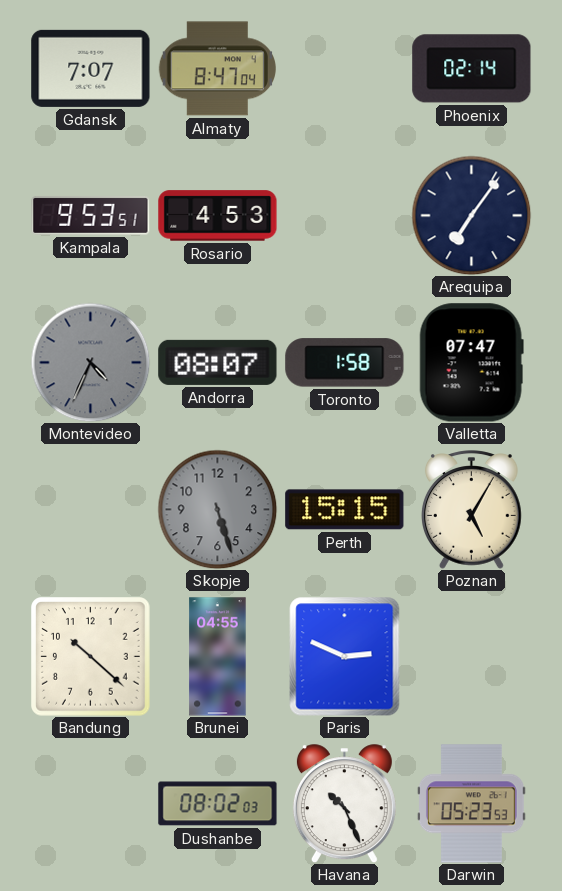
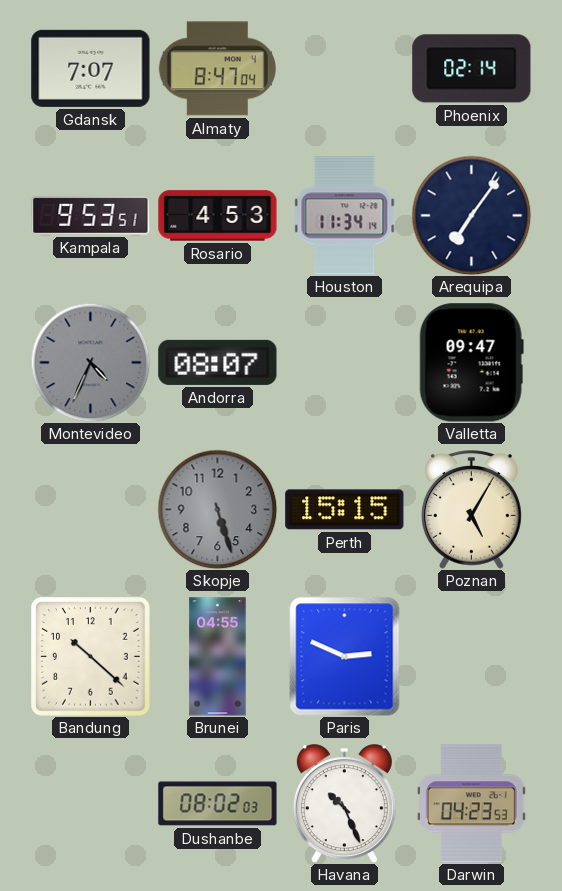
Houston: none -> 11:34 (345, 216)
Toronto: 1:58 -> none (345, 363)
Valletta: 07:47 -> 09:47 (471, 363)
Darwin: 05:23 -> 04:23 (471, 804)
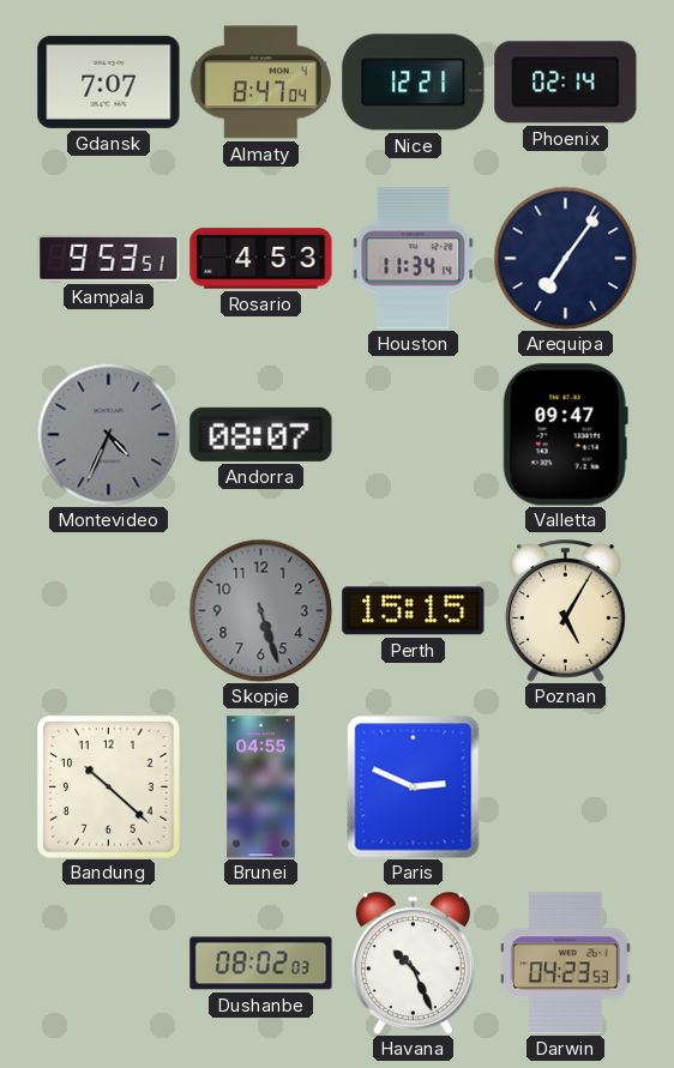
Nice: none -> 12:21 (414, 83)
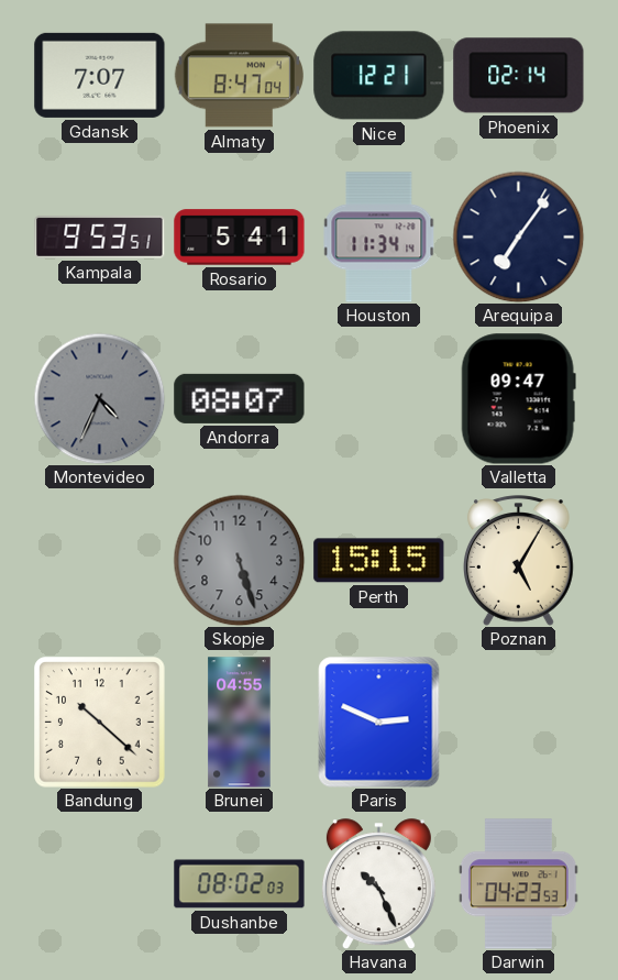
Rosario: 4:53 -> 5:41 (240, 238)
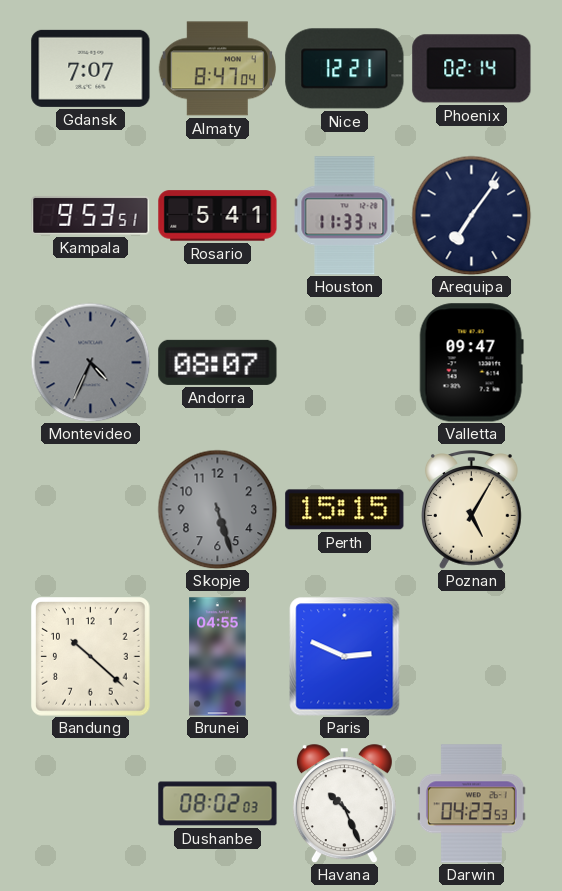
Houston: 11:34 -> 11:33 (345, 216)
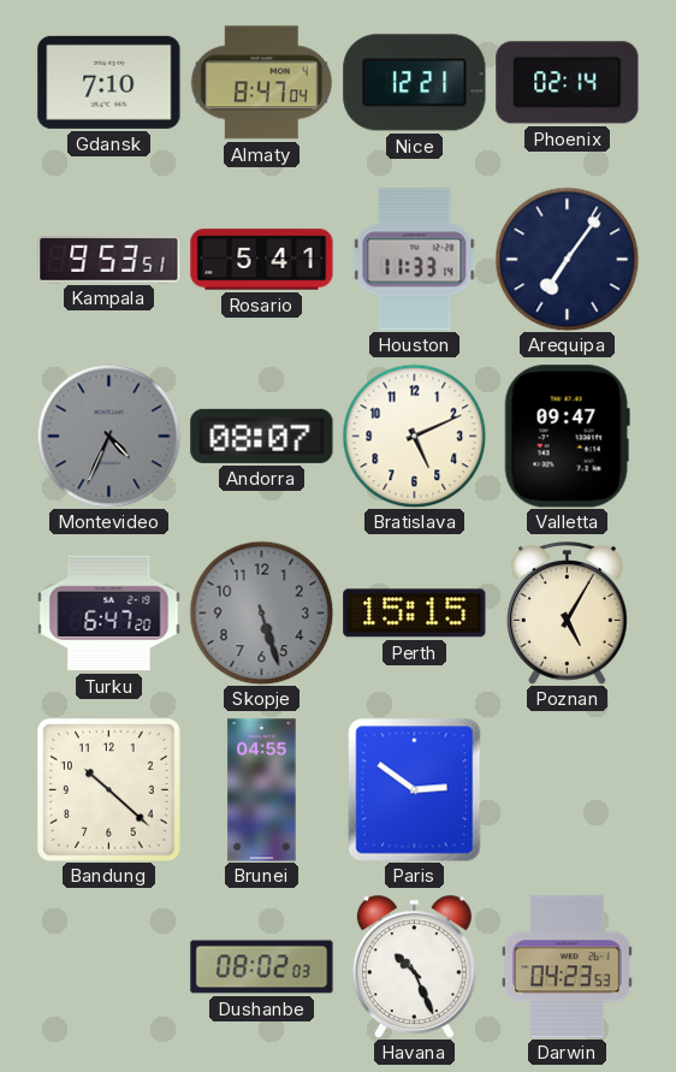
Gdansk: 7:07 -> 7:10 (109, 82)
Bratislava: none -> 5:11 (414, 436)
Turku: none -> 6:47 (109, 614)
Paris: 2:49 -> 2:51 (415, 790)
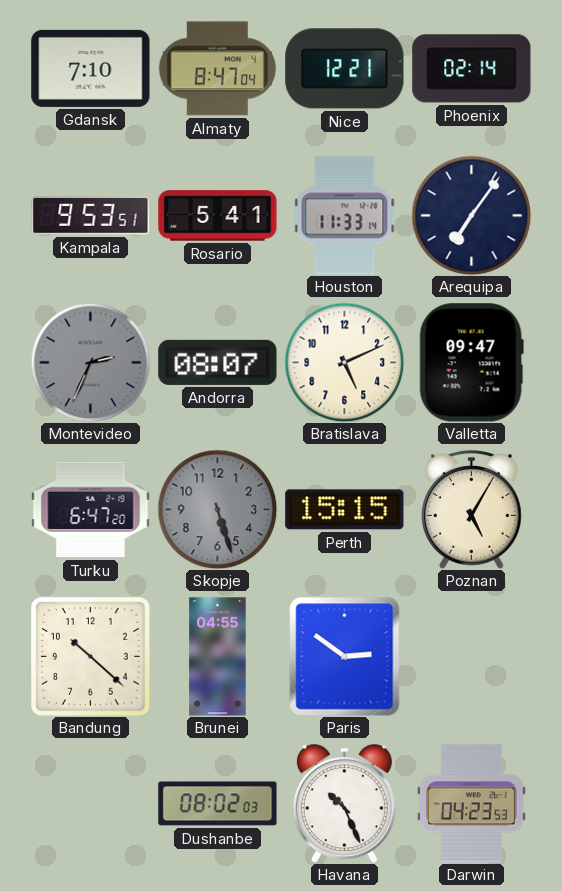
Montevideo: 4:34 -> 2:34 (90, 362)
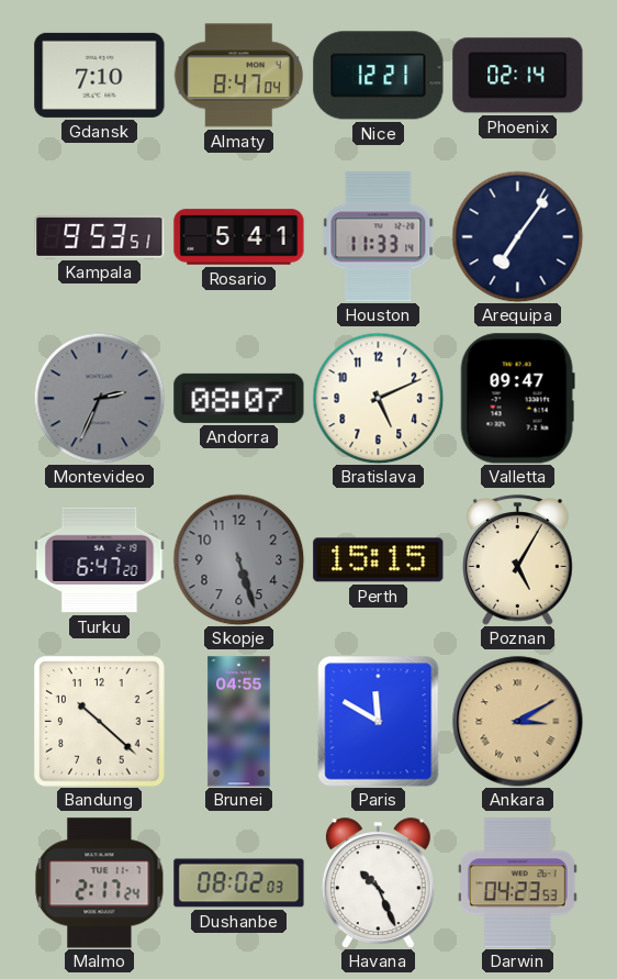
Paris: 2:51 -> 11:50 (379, 722)
Ankara: none -> 3:10 (518, 722)
Malmo: none -> 2:17 (100, 883)
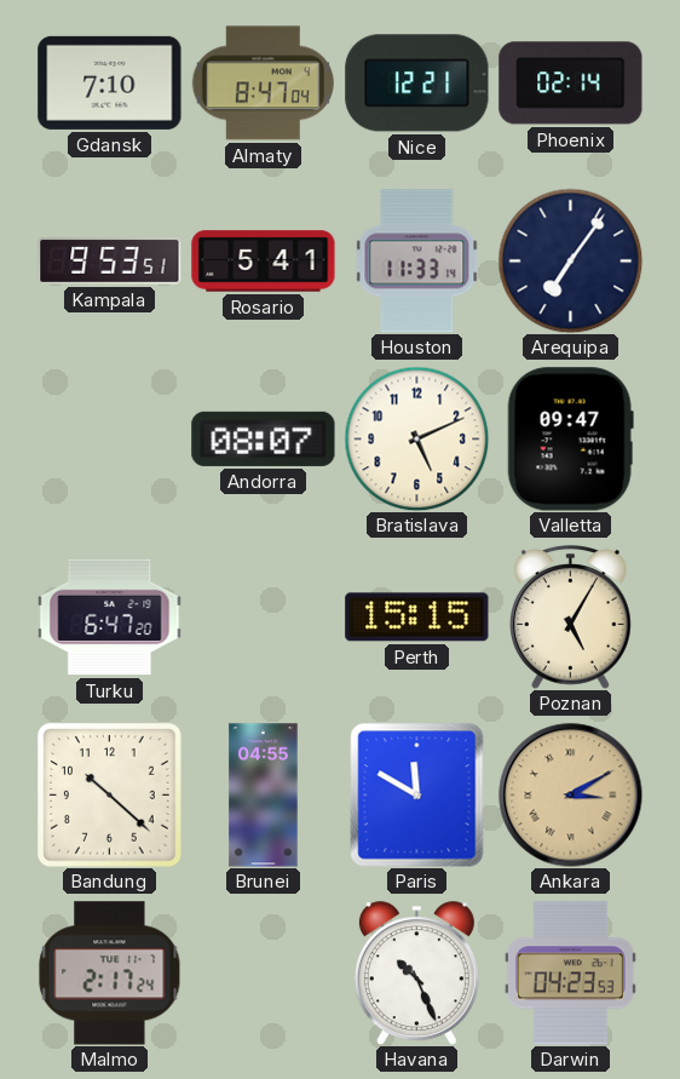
Montevideo: 2:34 -> none (99, 398)
Skopje: 5:27 -> none (238, 559)
Dushanbe: 08:02 -> none (239, 883)
